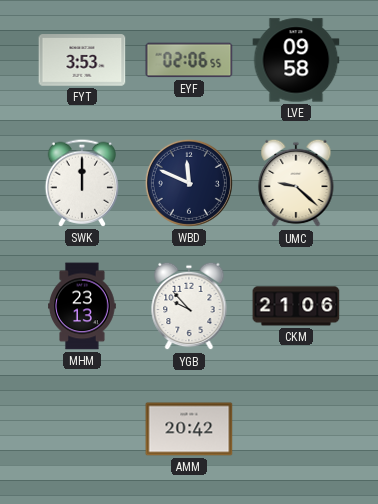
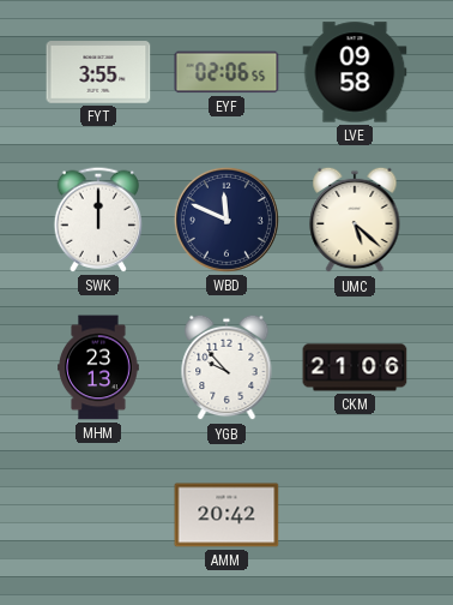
FYT: 3:53 -> 3:55 (98, 72)
UMC: 9:22 -> 5:22 (355, 220)
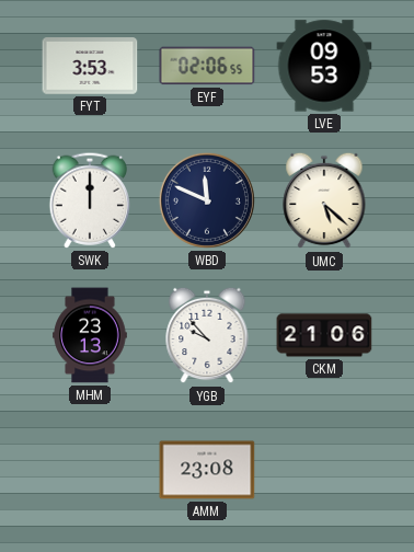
FYT: 3:55 -> 3:53 (90, 66)
LVE: 09:58 -> 09:53 (324, 66)
AMM: 20:42 -> 23:08 (207, 470)
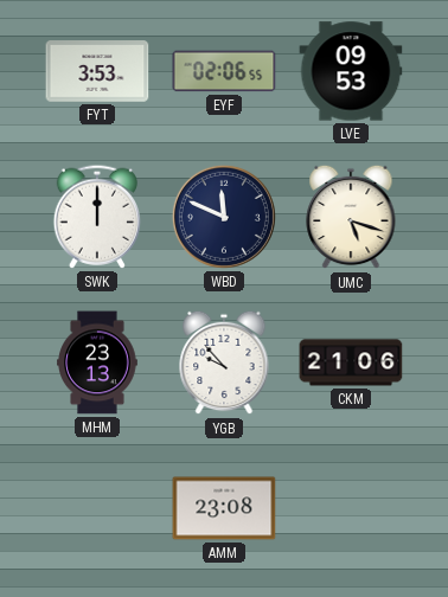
UMC: 5:22 -> 5:18 (351, 217)
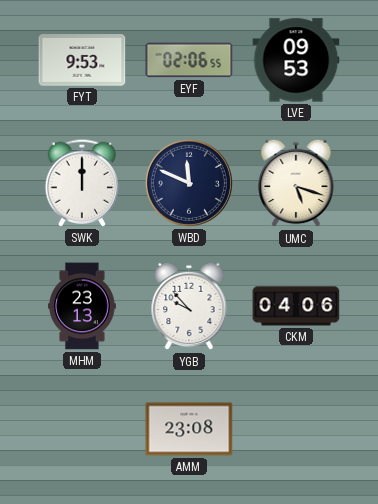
FYT: 3:53 -> 9:53 (82, 60)
CKM: 21:06 -> 04:06 (296, 306)
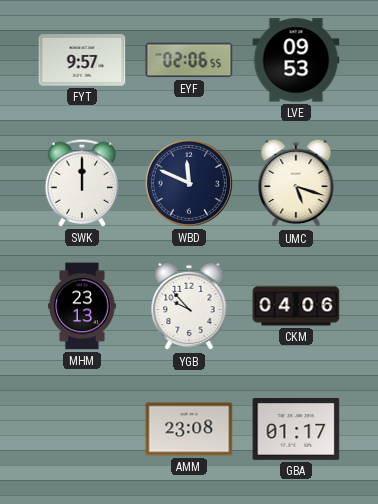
FYT: 9:53 -> 9:57 (82, 60)
GBA: none -> 01:17 (296, 429)
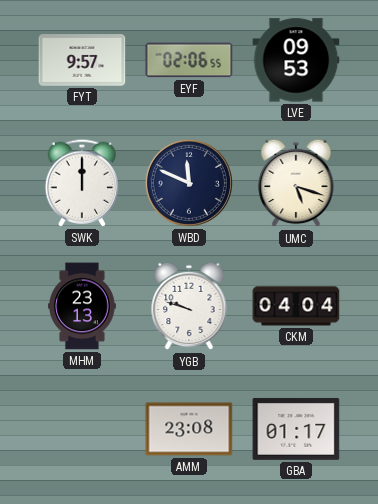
YGB: 9:53 -> 9:48 (189, 306)
CKM: 04:06 -> 04:04 (296, 306)
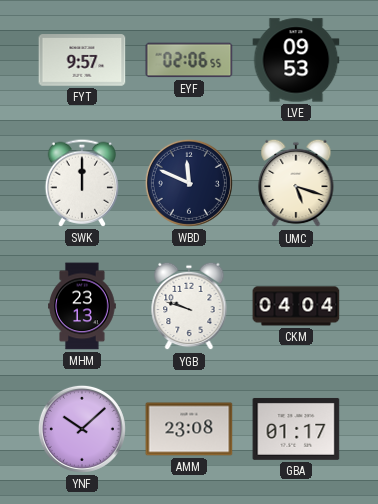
YNF: none -> 10:08 (82, 429)
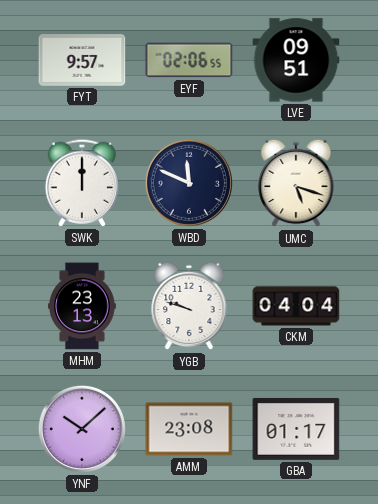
LVE: 09:53 -> 09:51 (296, 60)
